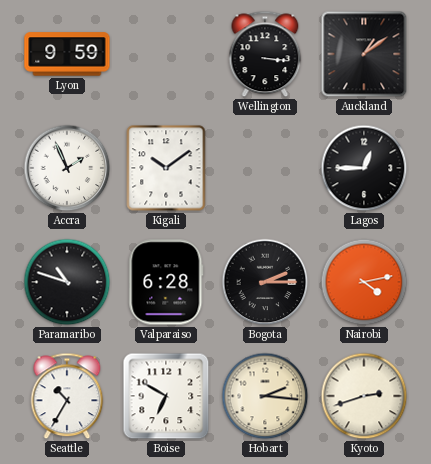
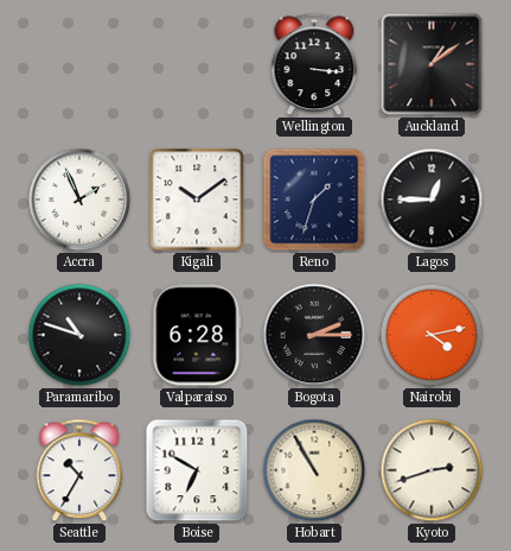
Lyon: 9:59 -> none (67, 54)
Reno: none -> 1:33 (314, 199)
Hobart: 2:16 -> 10:55 (314, 470)
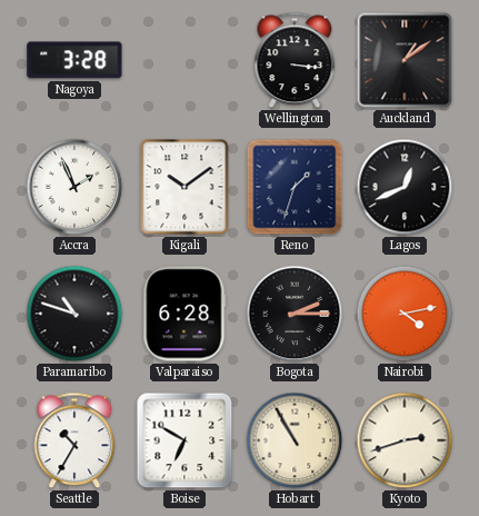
Nagoya: none -> 3:28 (74, 60)
Lagos: 12:45 -> 12:41 (405, 187)
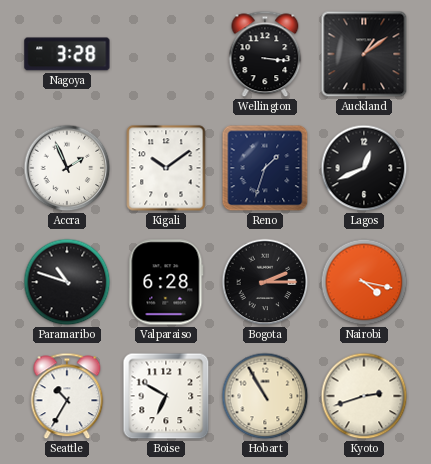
Nairobi: 4:13 -> 4:17 (364, 282)
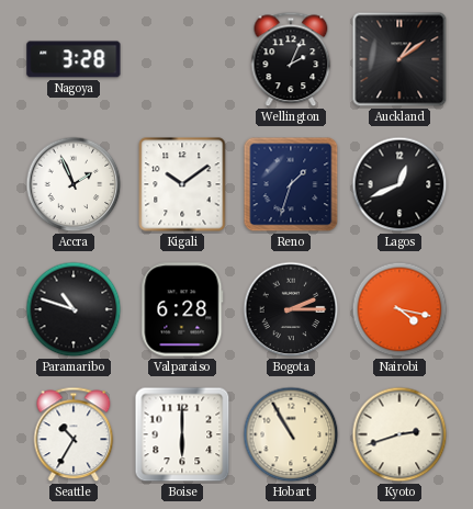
Wellington: 3:16 -> 2:04 (291, 59)
Boise: 6:50 -> 6:00 (182, 434)
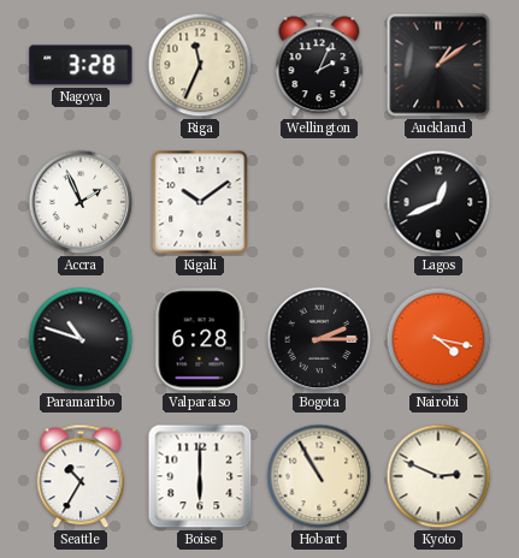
Riga: none -> 11:34 (200, 65)
Reno: 1:33 -> none (291, 184)
Kyoto: 2:42 -> 2:49 (438, 476)
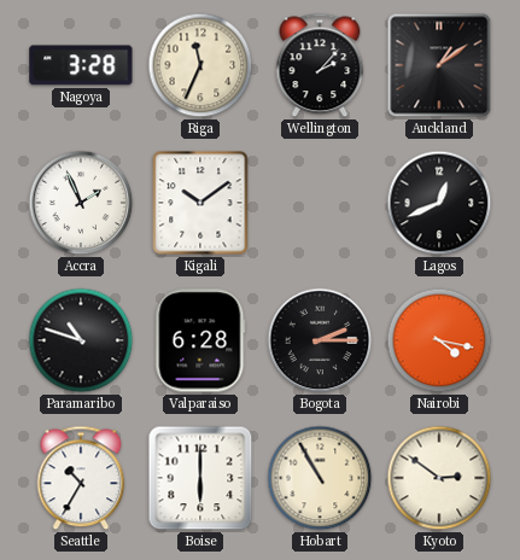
Wellington: 2:04 -> 2:07 (320, 65)
Kyoto: 2:49 -> 2:51 (439, 478)
